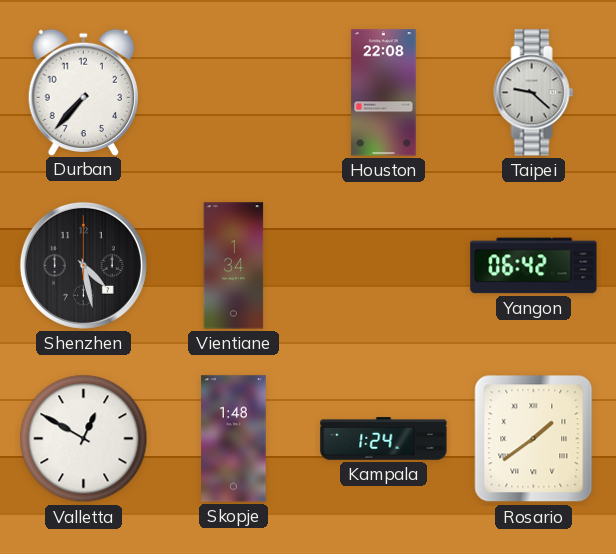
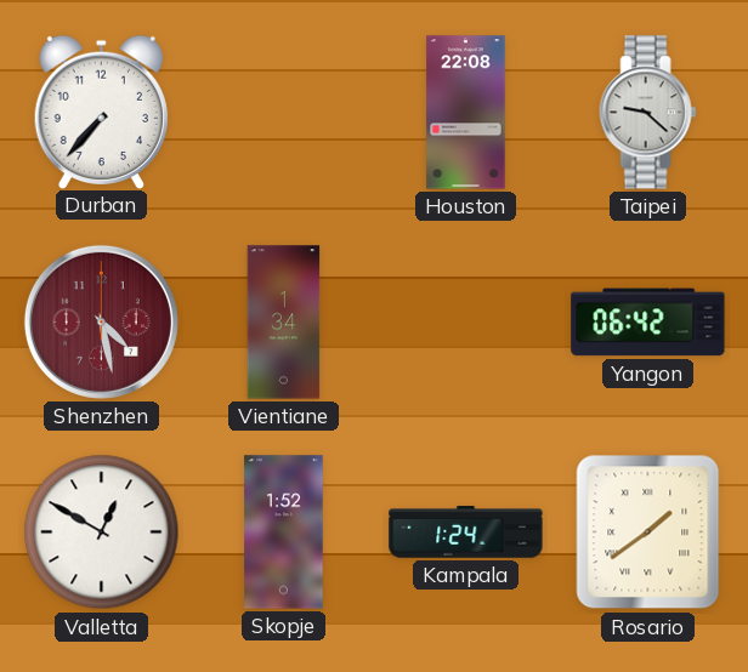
Shenzhen dial: black -> burgundy (101, 321)
Skopje: 1:48 -> 1:52 (284, 533)
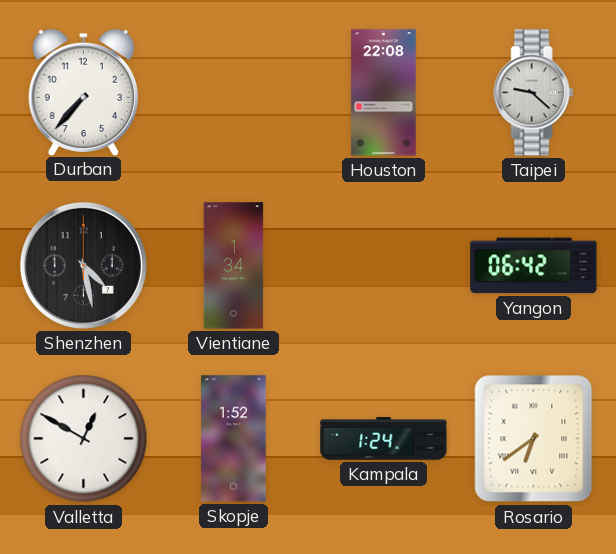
Shenzhen dial: burgundy -> black (83, 265)
Rosario: 1:39 -> 6:39 (534, 439)
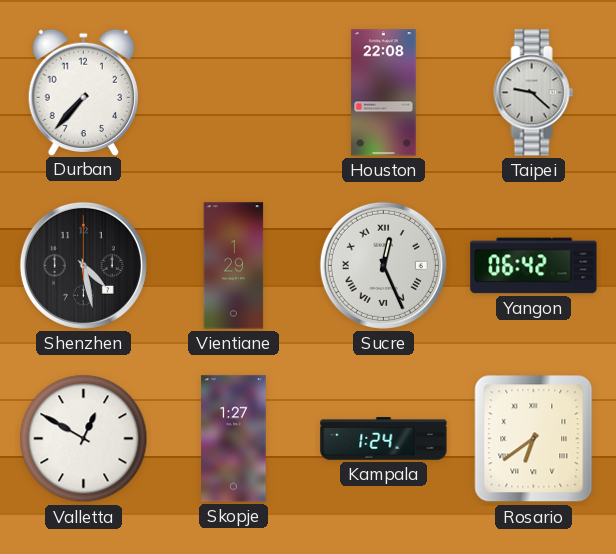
Vientiane: 1:34 -> 1:29 (234, 266)
Sucre: none -> 12:26 (383, 265)
Skopje: 1:52 -> 1:27 (234, 439)
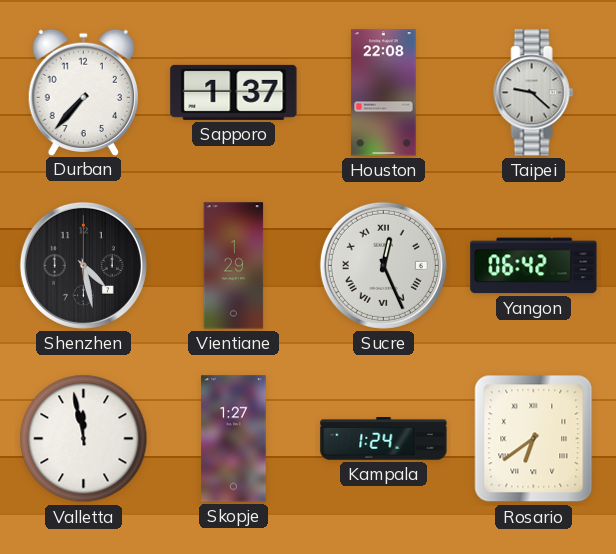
Sapporo: none -> 1:37 (234, 92)
Valletta: 12:50 -> 11:58 (84, 439)
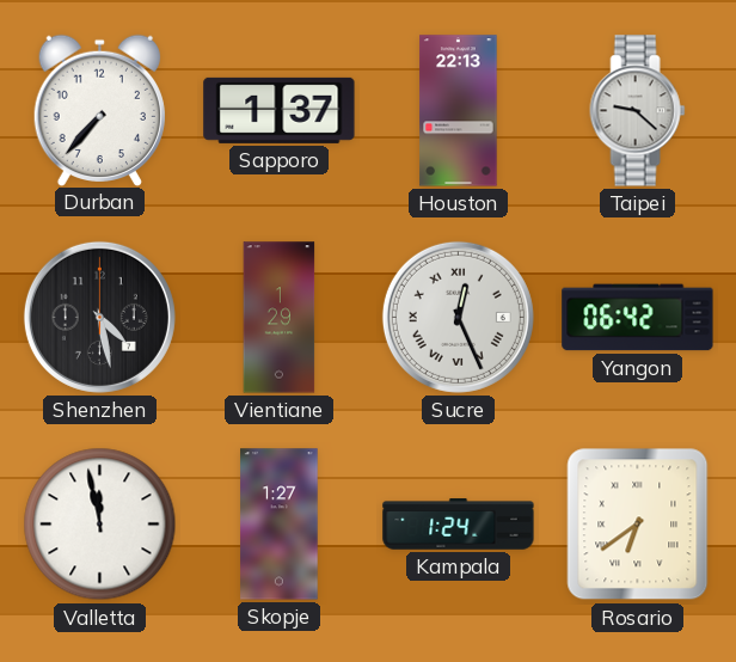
Houston: 22:08 -> 22:13 (459, 111)
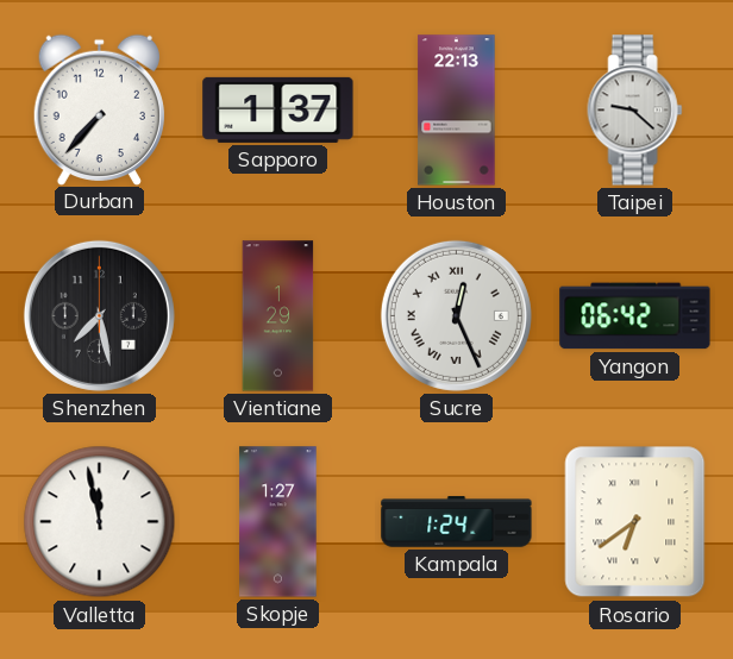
Shenzhen: 4:28 -> 7:28 (99, 315)
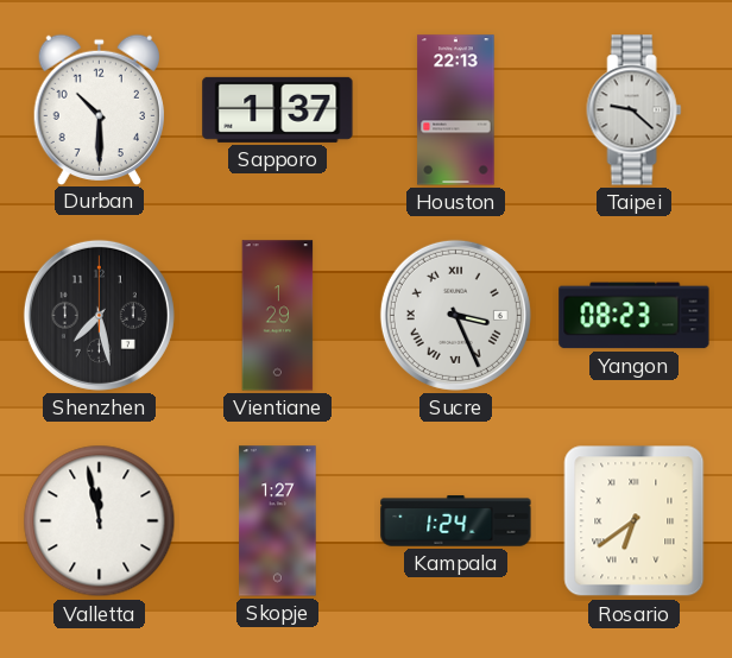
Durban: 7:37 -> 10:30 (99, 109)
Sucre: 12:26 -> 3:26 (455, 315)
Yangon: 06:42 -> 08:23 (635, 316)
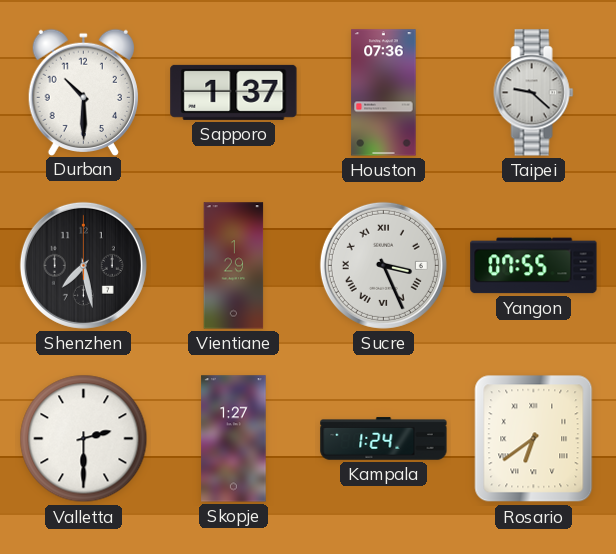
Houston: 22:13 -> 07:36 (384, 93)
Yangon: 08:23 -> 07:55 (534, 266)
Valletta: 11:58 -> 2:30 (84, 439)
